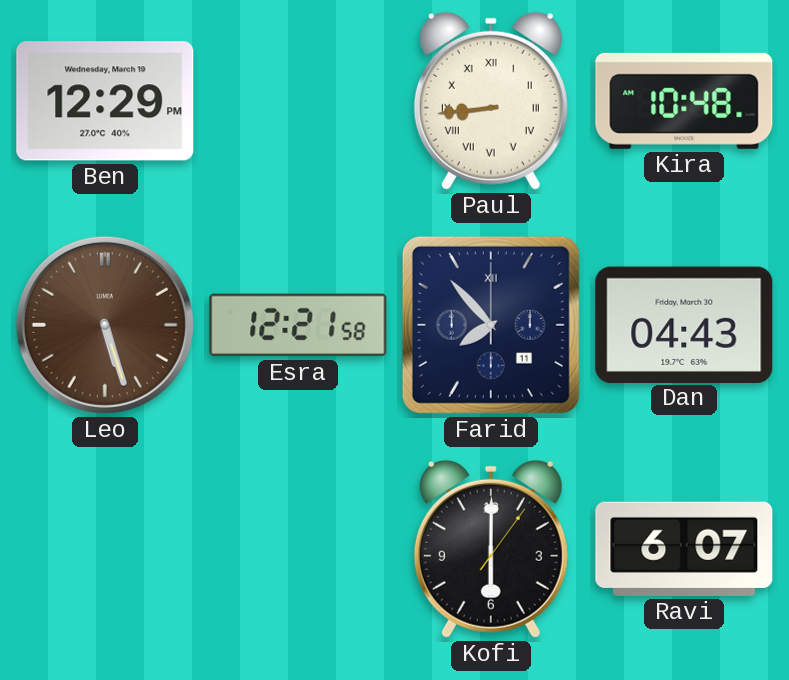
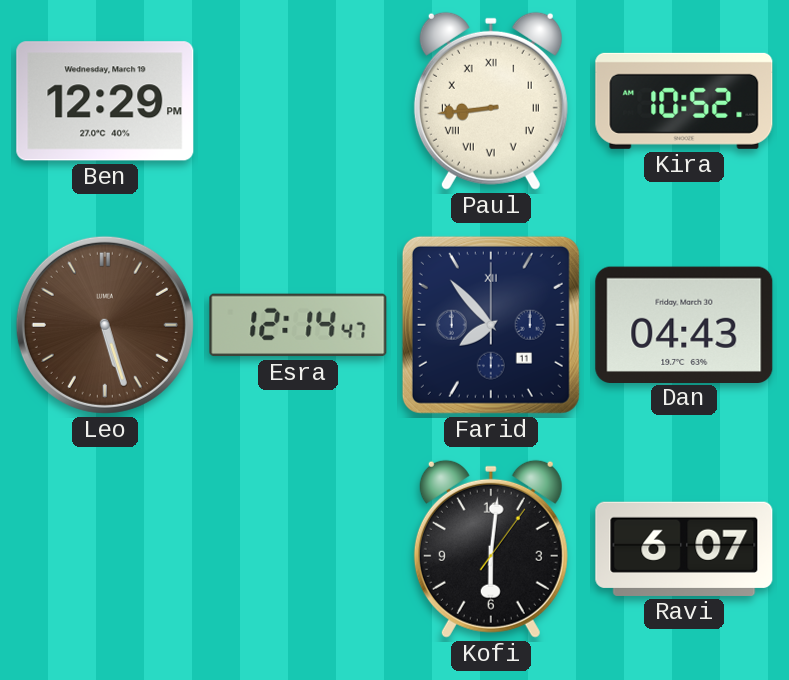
Kira: 10:48 -> 10:52 (684, 101)
Esra: 12:21 -> 12:14 (298, 325)
Kofi: 6:00 -> 6:01 (491, 549)
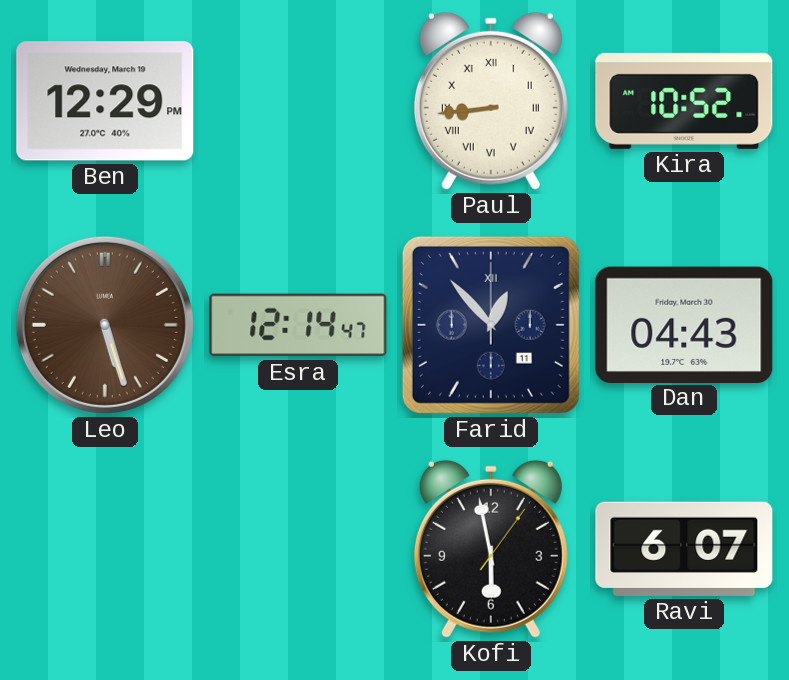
Farid: 7:53 -> 12:53 (491, 325)
Kofi: 6:01 -> 5:58 (491, 549)
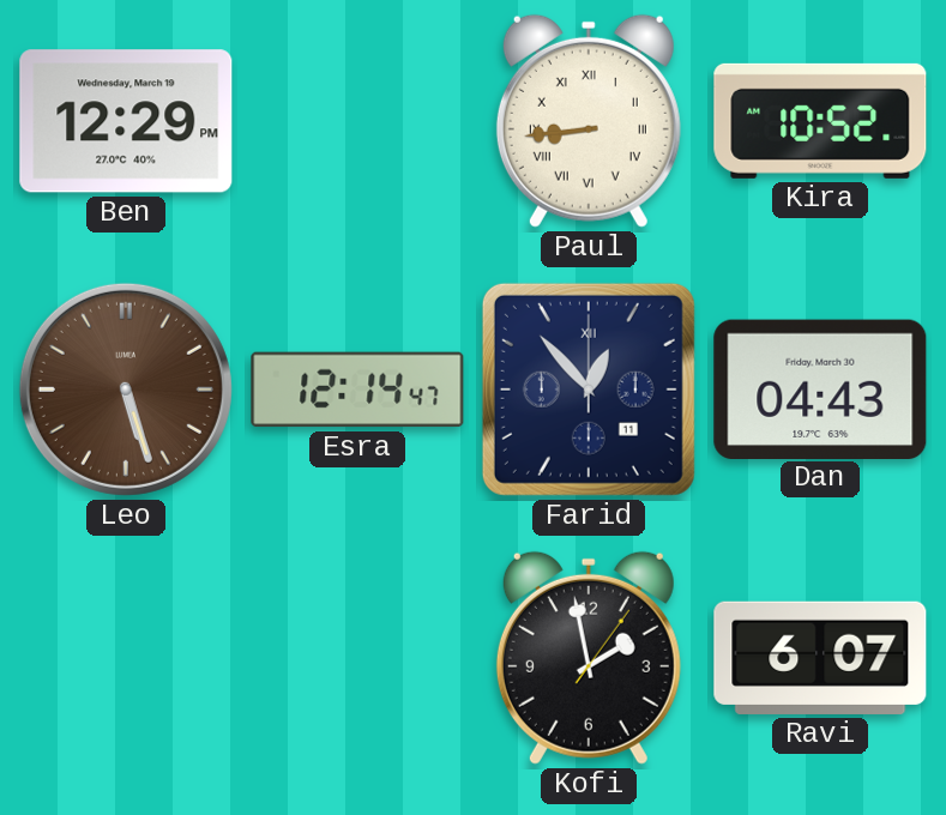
Kofi: 5:58 -> 1:58 (589, 658)
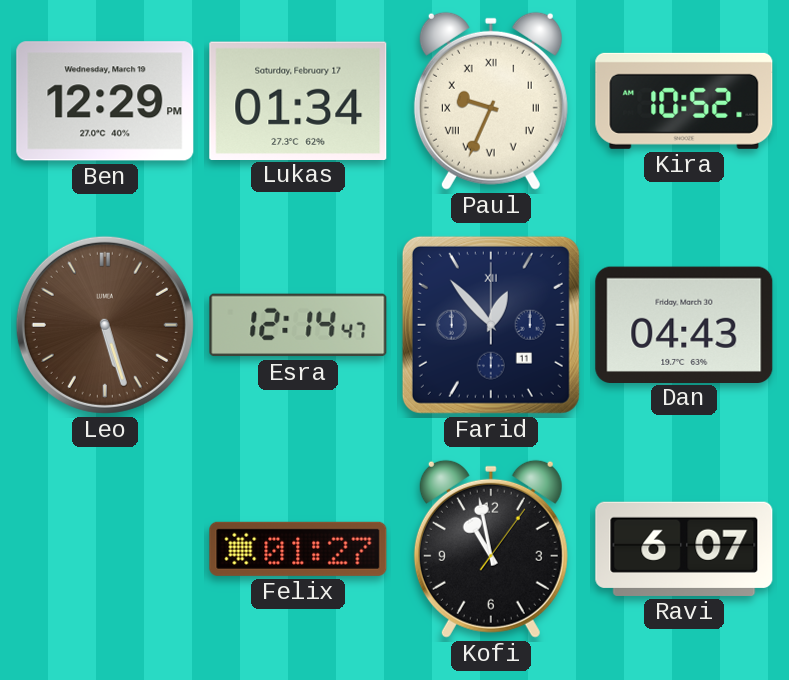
Lukas: none -> 01:34 (298, 100)
Paul: 8:44 -> 9:34 (491, 101)
Felix: none -> 01:27 (298, 549)
Kofi: 1:58 -> 10:58 (491, 549)
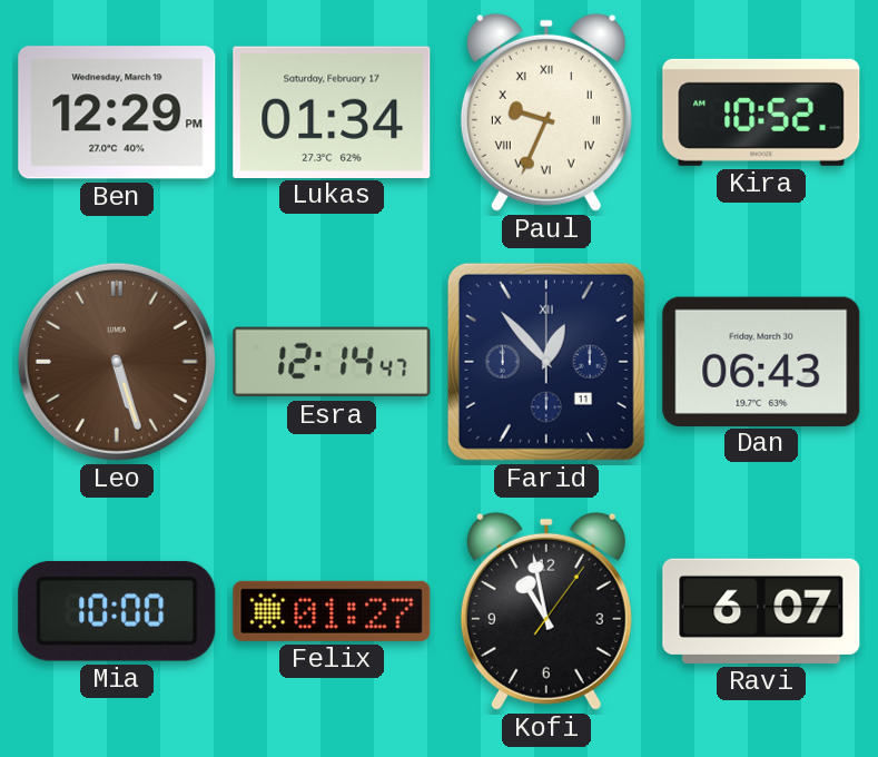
Dan: 04:43 -> 06:43 (761, 361)
Mia: none -> 10:00 (117, 611)
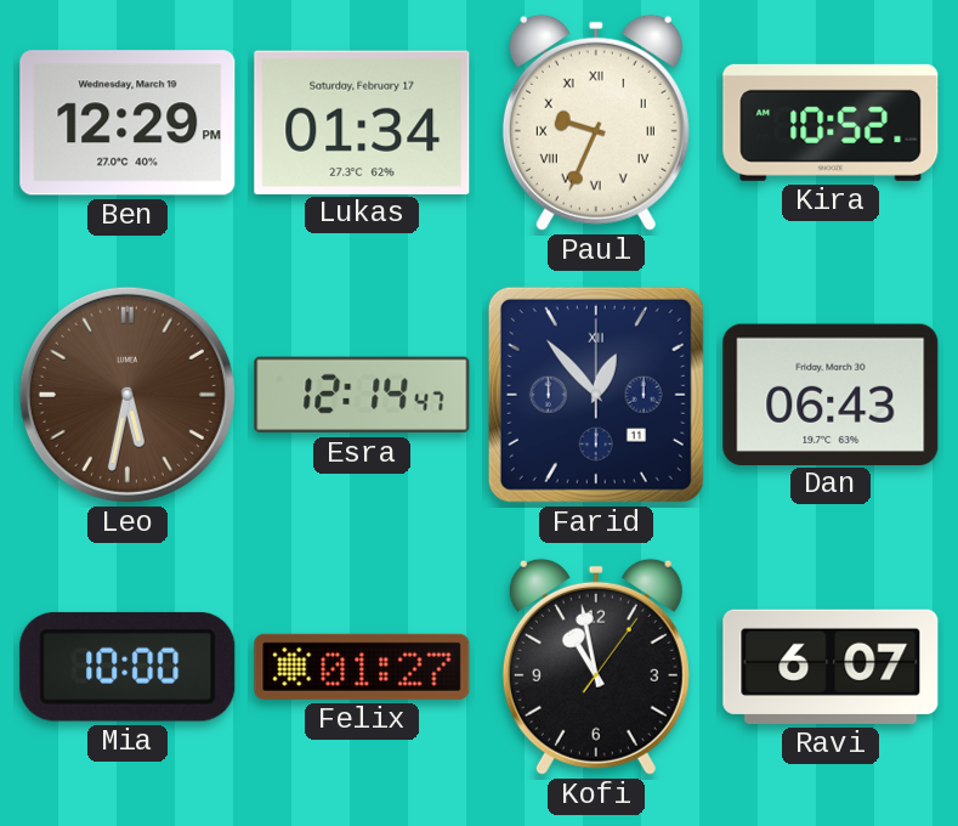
Leo: 5:27 -> 5:32 (127, 395)
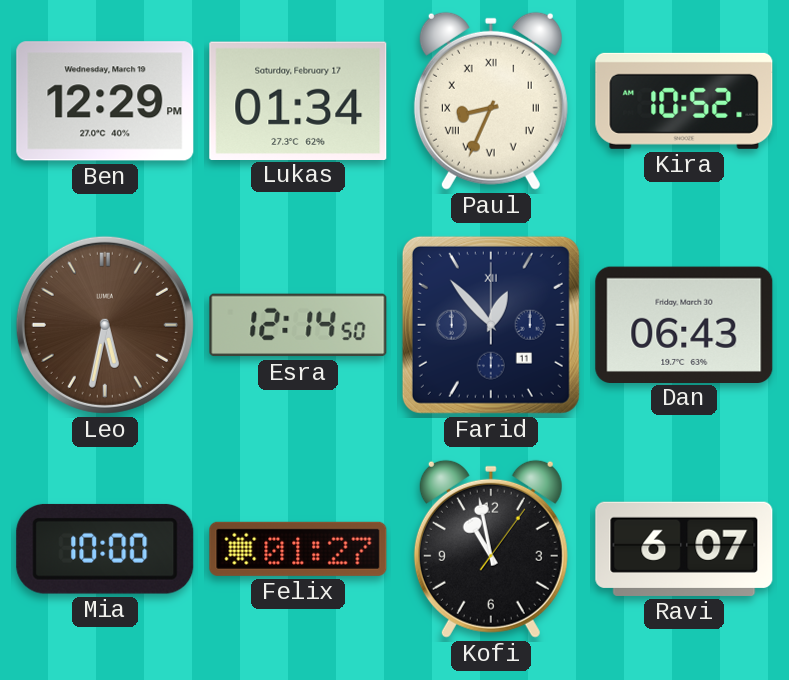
Paul: 9:34 -> 8:34 (491, 101)
Esra: 12:14:47 -> 12:14:50 (298, 325)
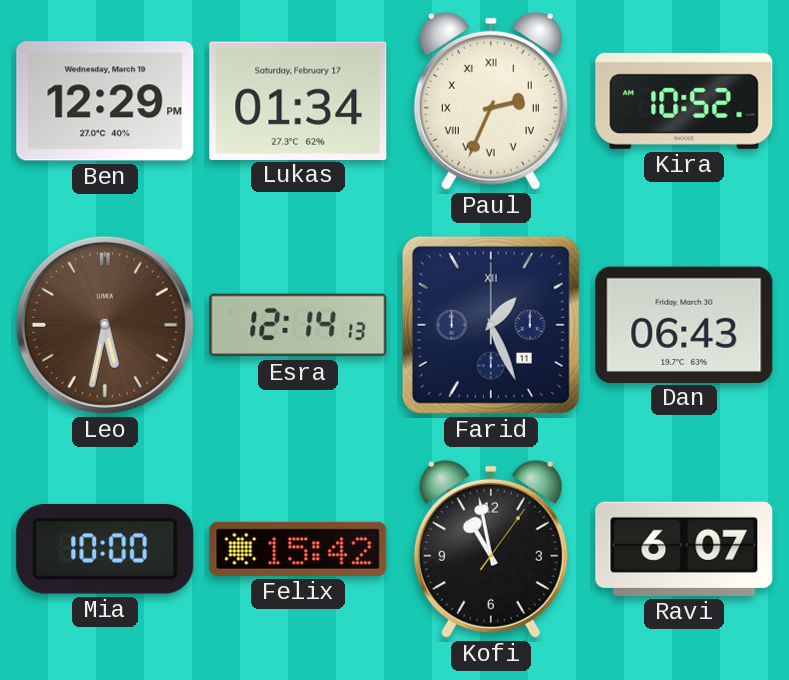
Paul: 8:34 -> 2:34 (491, 101)
Esra: 12:14:50 -> 12:14:13 (298, 325)
Farid: 12:53 -> 1:26 (491, 325)
Felix: 01:27 -> 15:42 (298, 549)
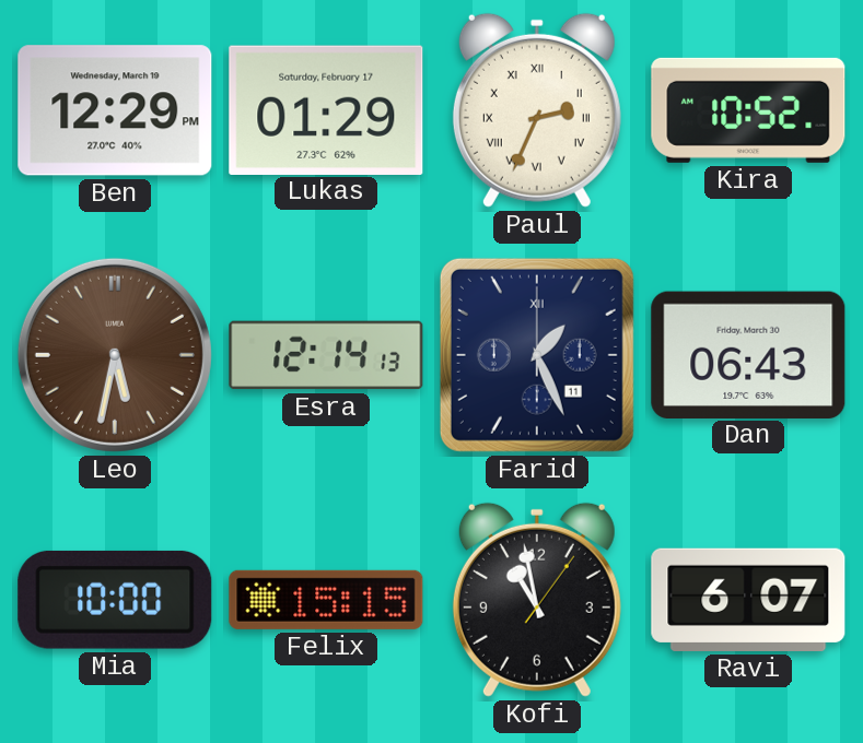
Lukas: 01:34 -> 01:29 (326, 109)
Felix: 15:42 -> 15:15 (326, 600)
